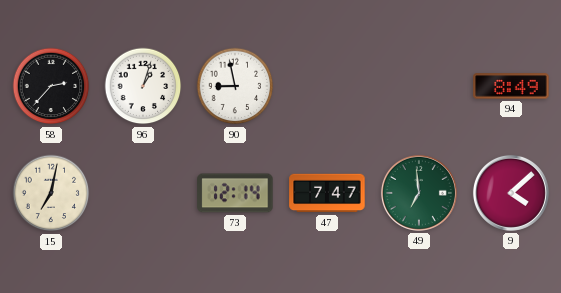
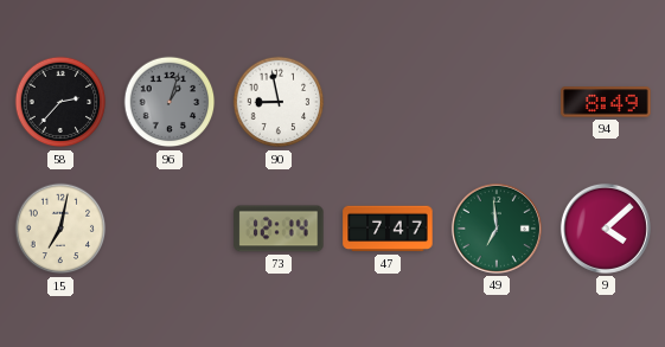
96 dial: white -> grey (170, 102)
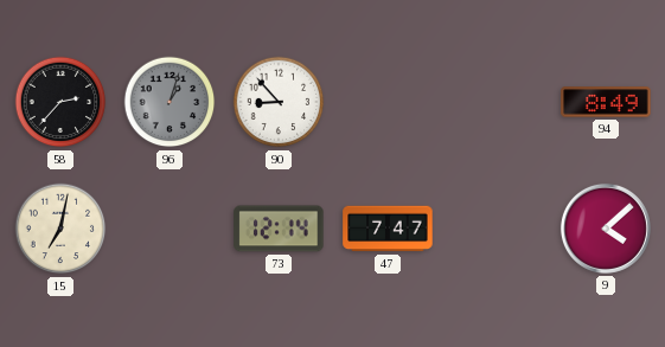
90: 8:58 -> 8:53 (279, 102)
49: 6:59 -> none (497, 229)
